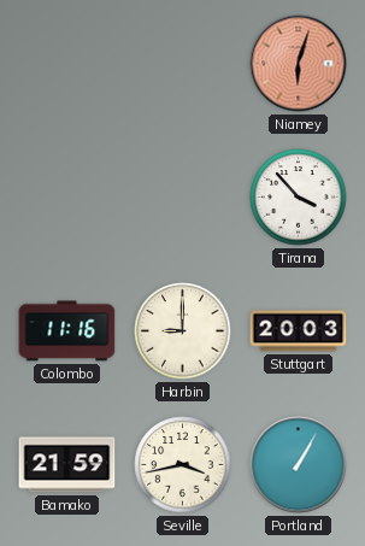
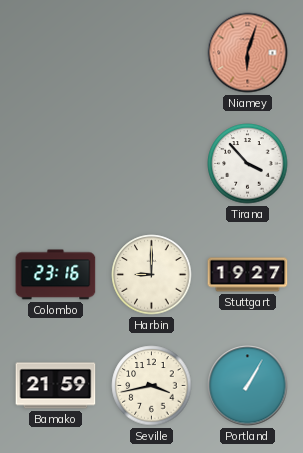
Colombo: 11:16 -> 23:16 (56, 275)
Stuttgart: 20:03 -> 19:27 (248, 275)
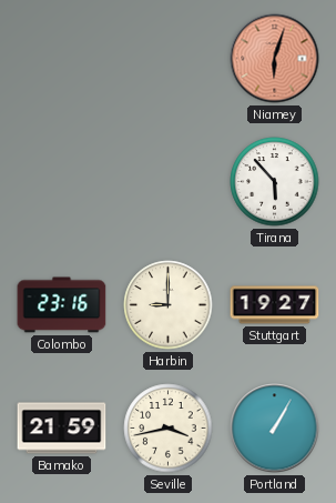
Tirana: 3:53 -> 5:53 (275, 182)
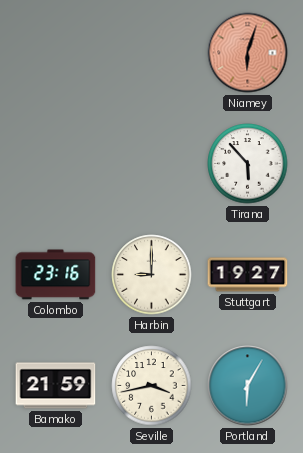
Portland: 1:05 -> 6:05 (248, 386)
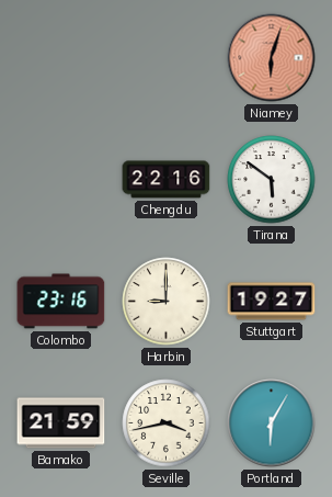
Chengdu: none -> 22:16 (167, 180)
Tirana: 5:53 -> 5:51 (272, 180)
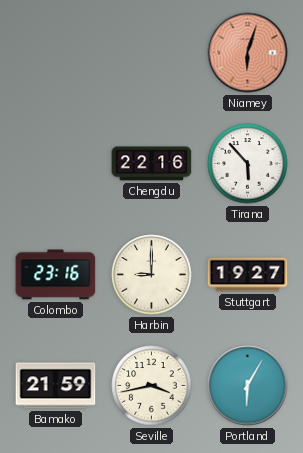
Tirana: 5:51 -> 5:53 (248, 164)
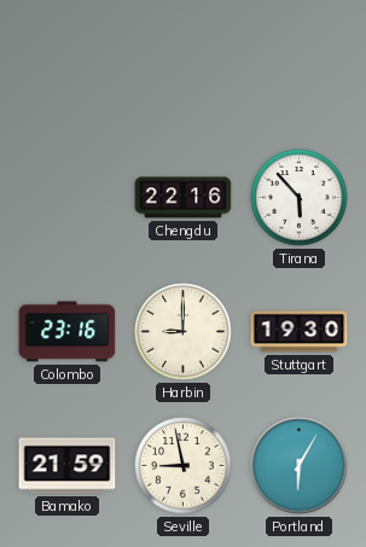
Niamey: 6:03 -> none (248, 53)
Stuttgart: 19:27 -> 19:30 (300, 332)
Seville: 3:43 -> 8:58 (184, 466)
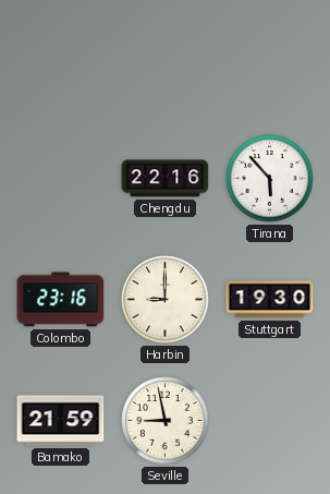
Portland: 6:05 -> none (300, 466)
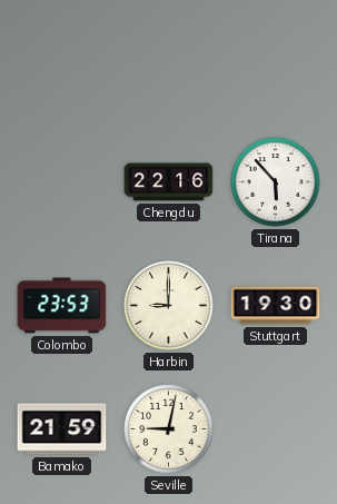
Colombo: 23:16 -> 23:53 (62, 306)
Seville: 8:58 -> 9:02 (169, 429)
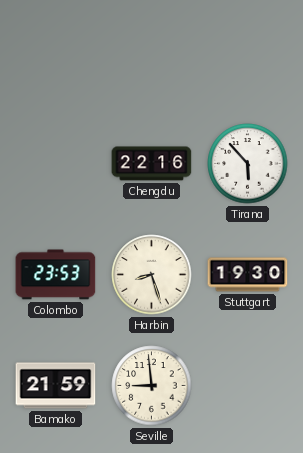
Harbin: 9:00 -> 8:27 (152, 275)
Seville: 9:02 -> 8:59 (152, 386)
